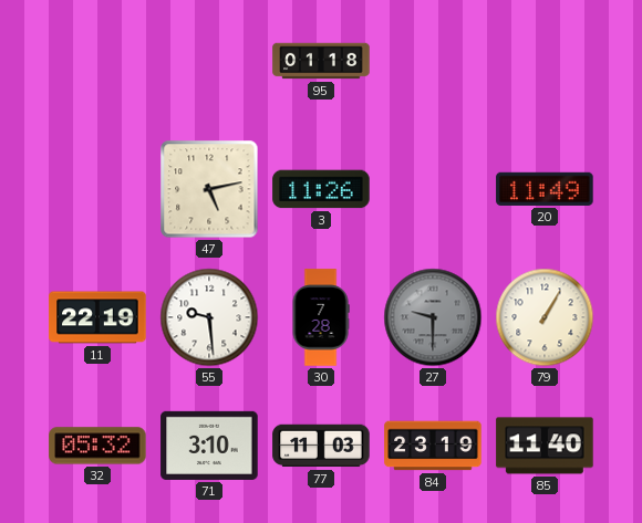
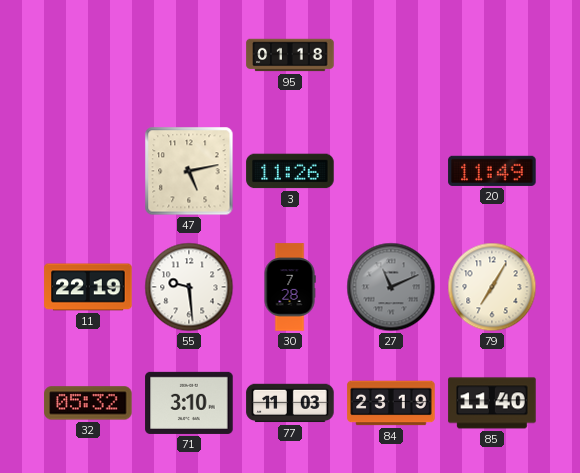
27: 9:30 -> 11:11 (391, 287)
79: 1:05 -> 7:05 (492, 287)
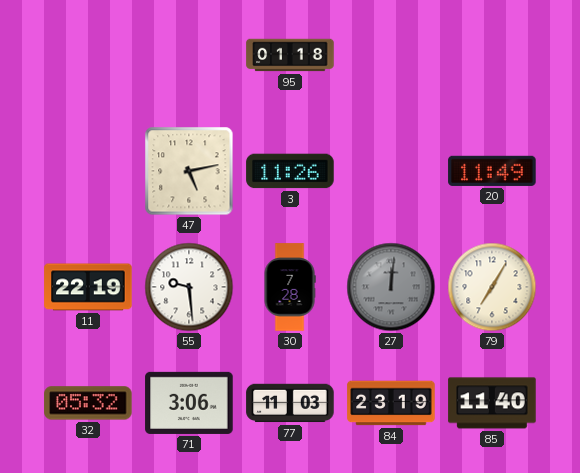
27: 11:11 -> 12:01 (391, 287)
71: 3:10 -> 3:06 (189, 403)
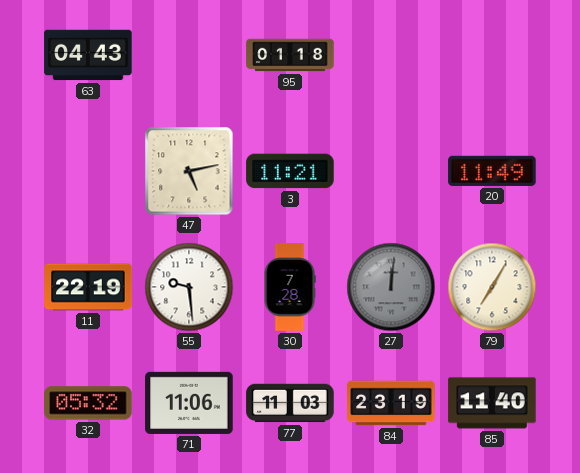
63: none -> 04:43 (88, 55)
3: 11:26 -> 11:21 (290, 171)
71: 3:06 -> 11:06 (189, 403)
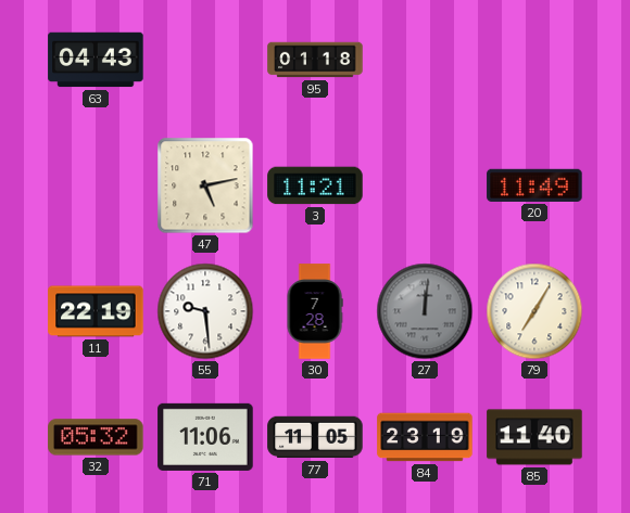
77: 11:03 -> 11:05 (315, 437)
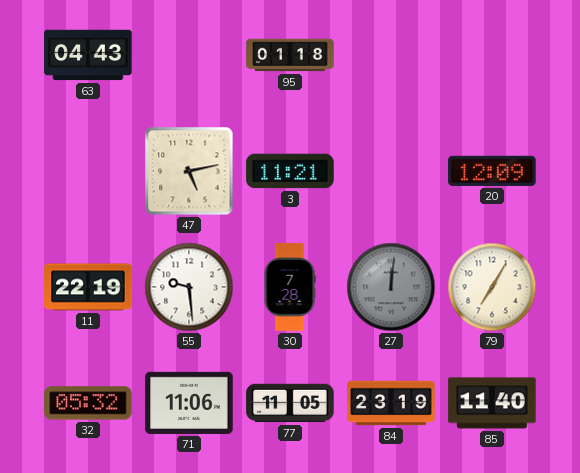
20: 11:49 -> 12:09 (492, 171)
